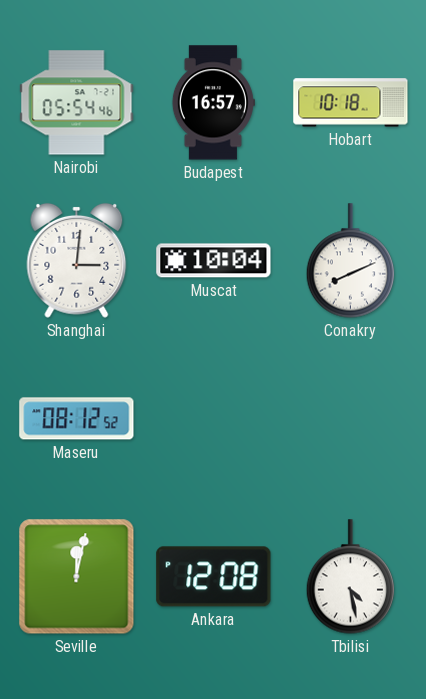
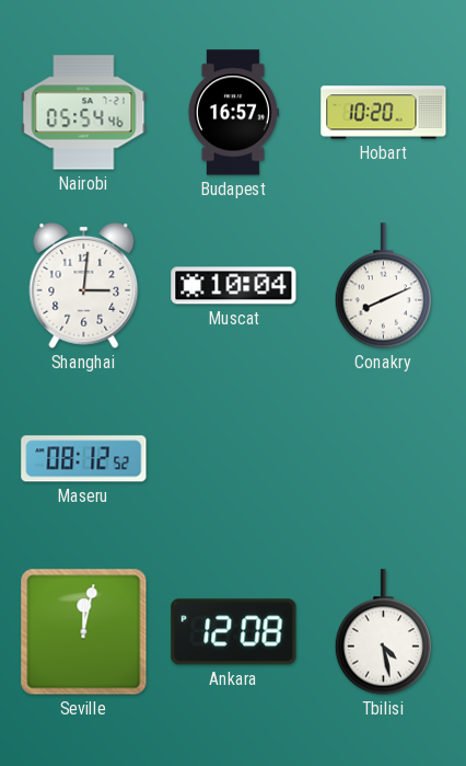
Hobart: 10:18 -> 10:20 (384, 113)
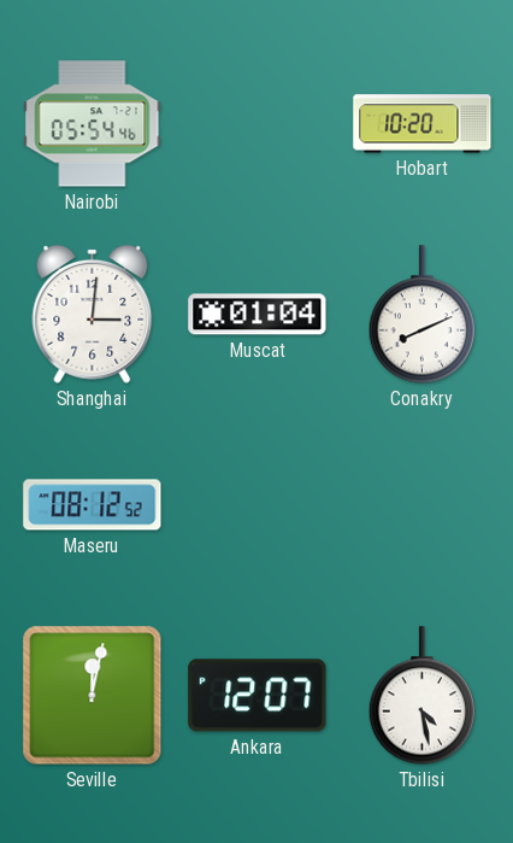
Budapest: 16:57 -> none (233, 113)
Muscat: 10:04 -> 01:04 (258, 315)
Ankara: 12:08 -> 12:07 (258, 696)
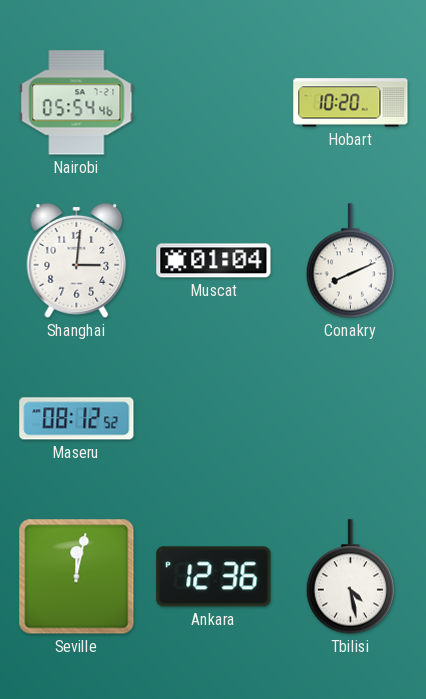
Ankara: 12:07 -> 12:36 (214, 577)
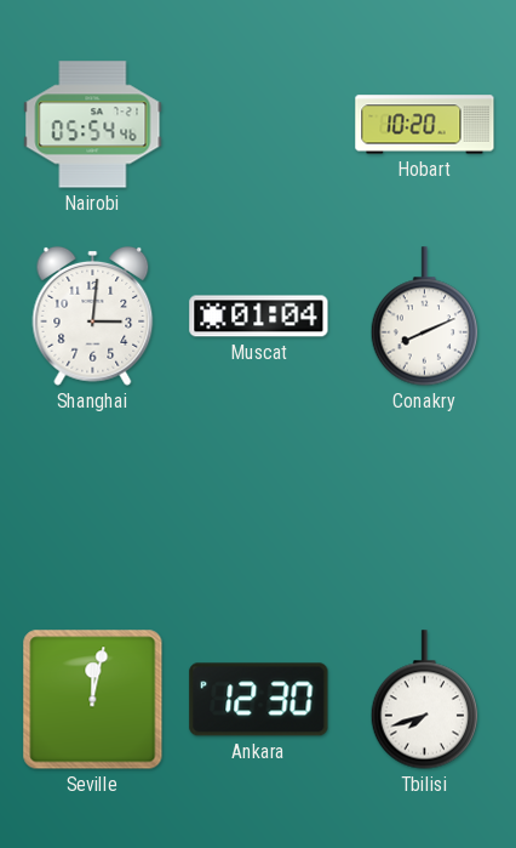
Maseru: 08:12 -> none (77, 419)
Ankara: 12:36 -> 12:30 (259, 700)
Tbilisi: 4:28 -> 7:42 (425, 700)
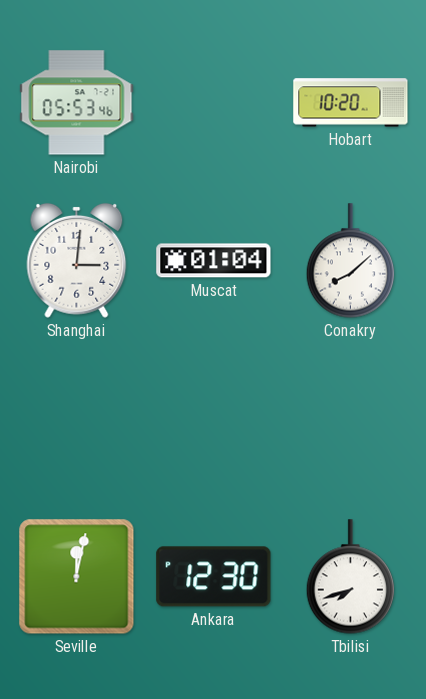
Nairobi: 05:54 -> 05:53 (77, 103)
Conakry: 8:11 -> 8:08 (351, 261)
